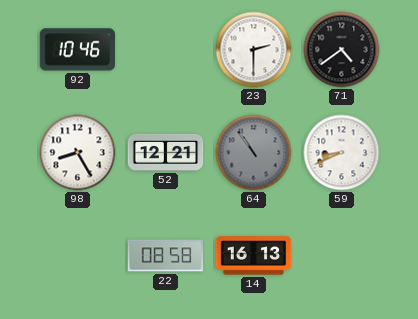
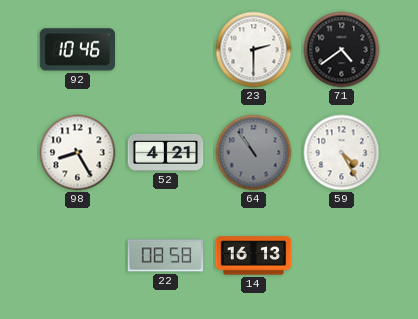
52: 12:21 -> 4:21 (166, 152)
59: 8:41 -> 4:25 (342, 153)
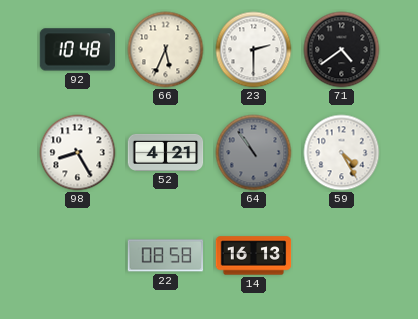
92: 10:46 -> 10:48 (78, 50)
66: none -> 5:34 (166, 50)
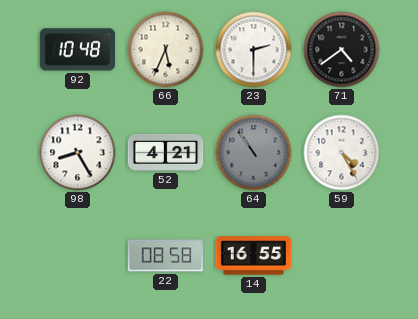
14: 16:13 -> 16:55 (254, 256)
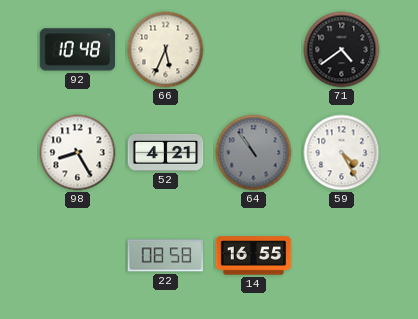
23: 2:30 -> none (254, 50)
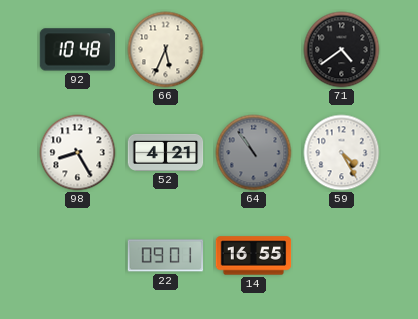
22: 08:58 -> 09:01 (166, 256)
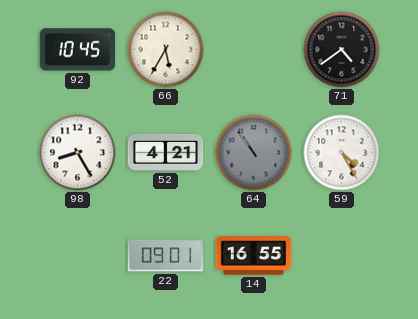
92: 10:48 -> 10:45 (78, 50)
66: 5:34 -> 5:35 (166, 50)
